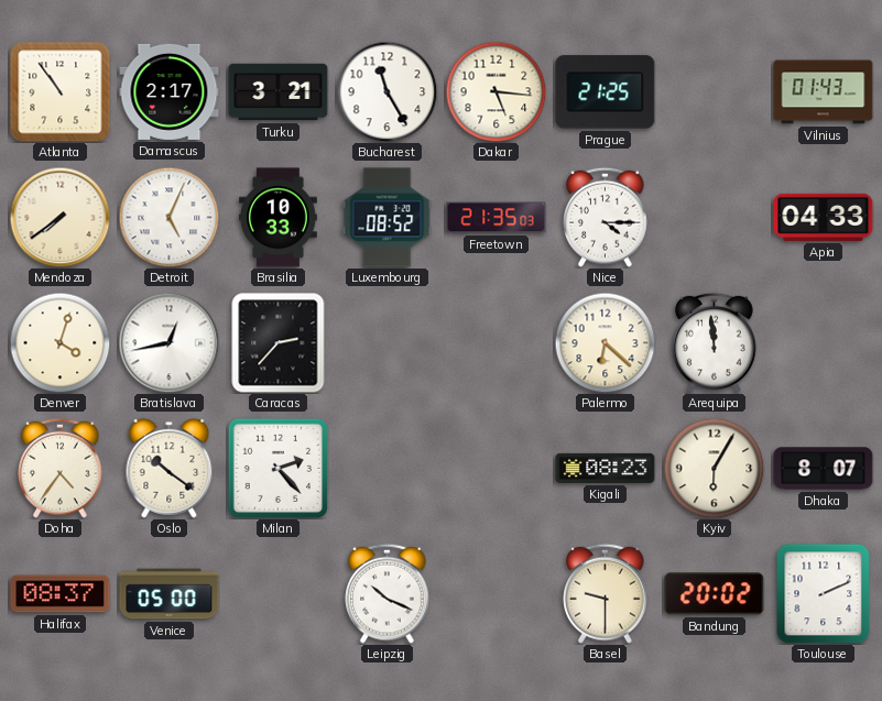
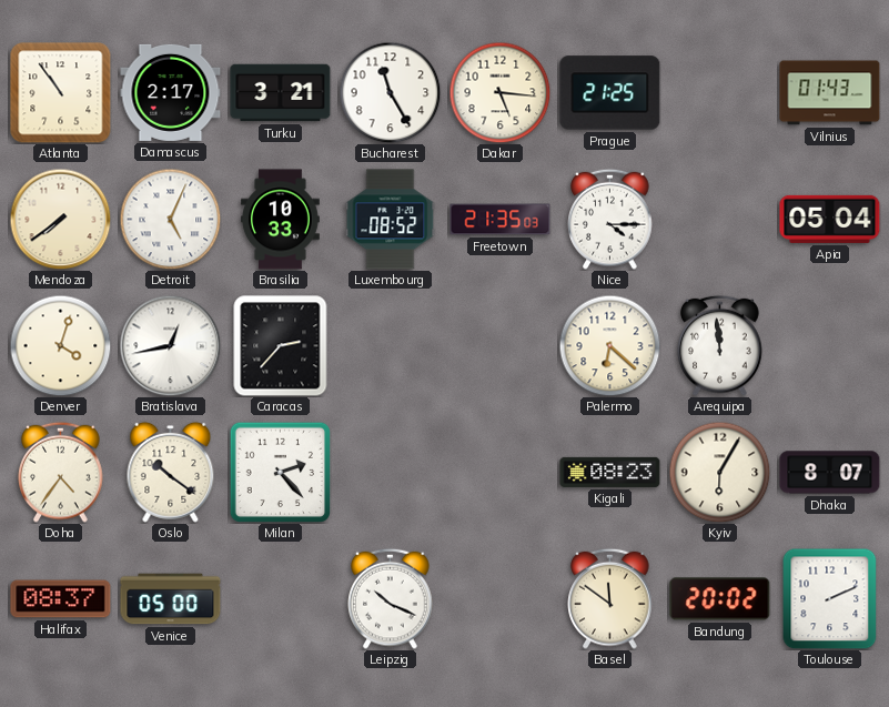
Apia: 04:33 -> 05:04 (830, 219)
Basel: 9:30 -> 11:51 (610, 598)
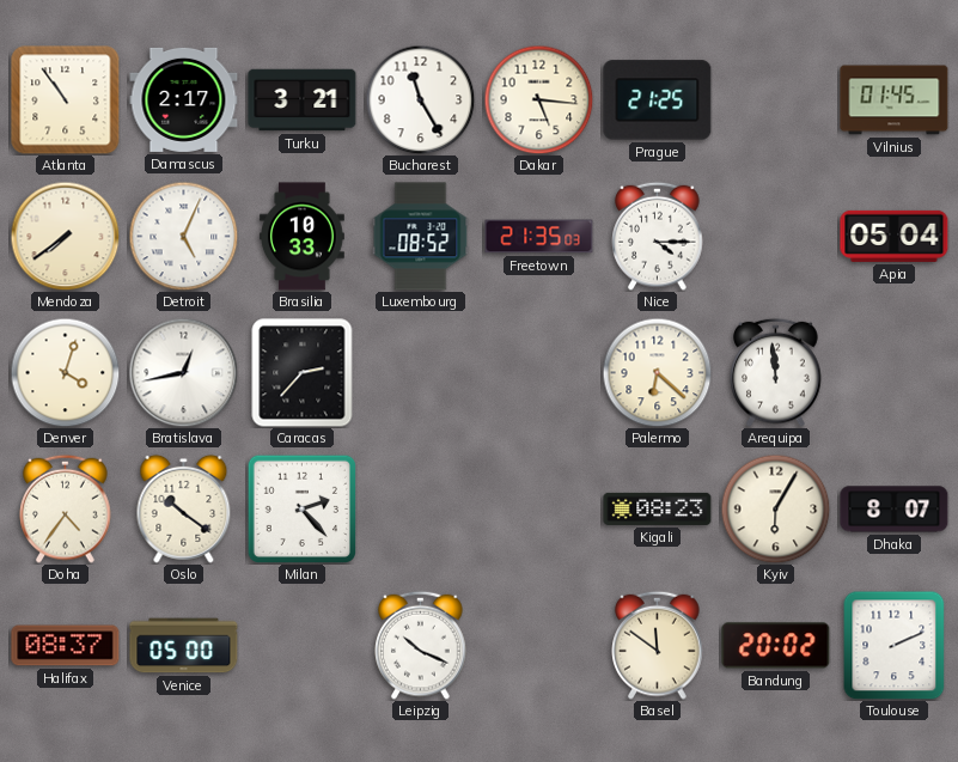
Vilnius: 01:43 -> 01:45 (895, 100)
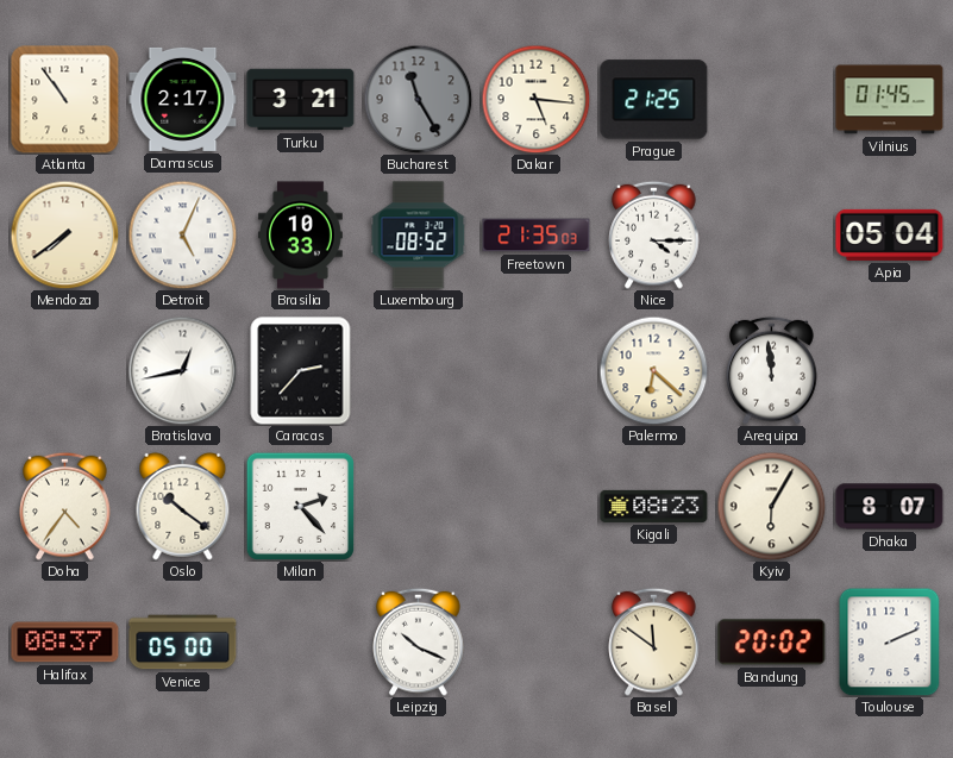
Bucharest dial: white -> grey (418, 99)
Denver: 4:03 -> none (65, 372)
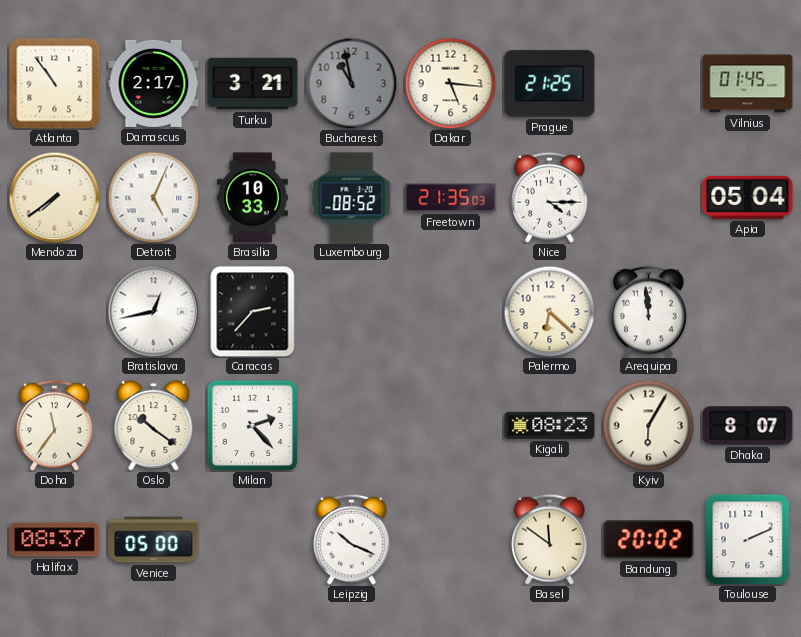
Bucharest: 11:25 -> 10:58 (351, 83)
Doha: 4:36 -> 11:36 (55, 425)
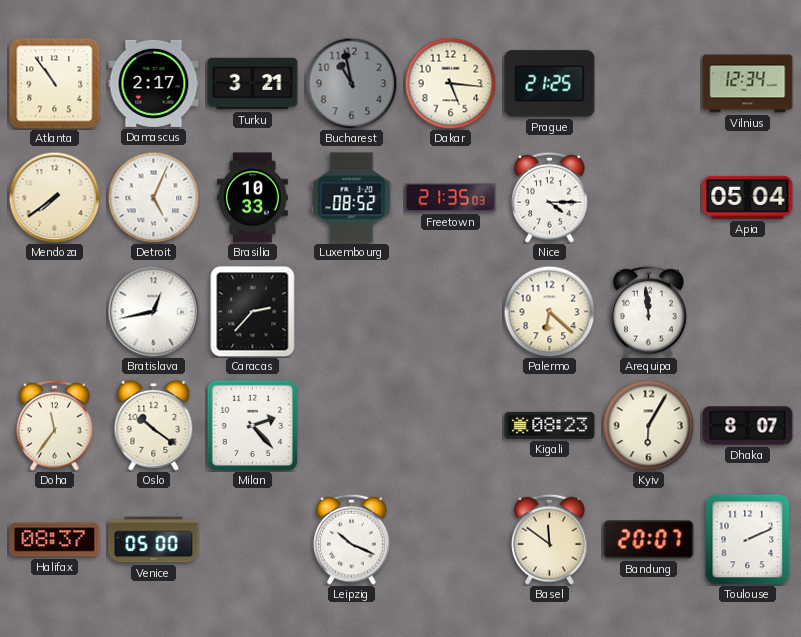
Vilnius: 01:45 -> 12:34 (748, 84)
Bandung: 20:02 -> 20:07 (649, 540)
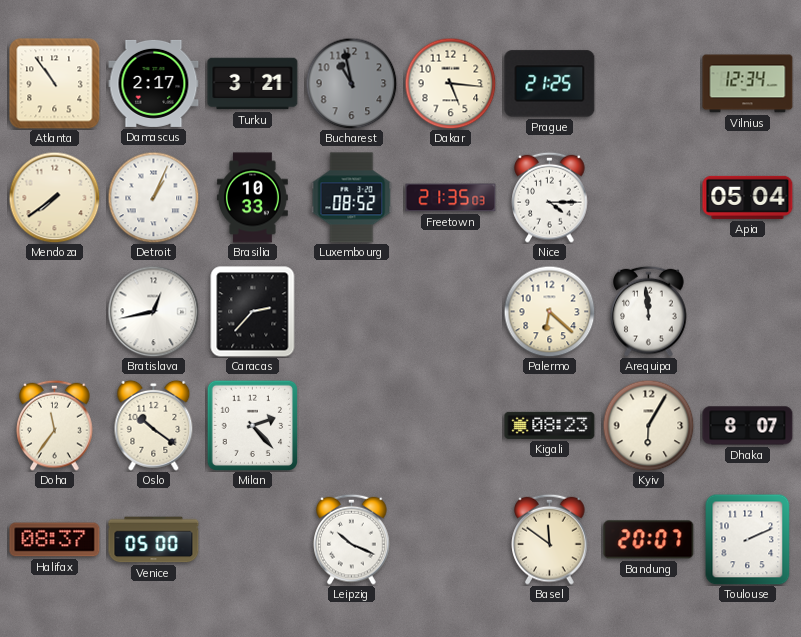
Detroit: 5:04 -> 1:04 (153, 197)
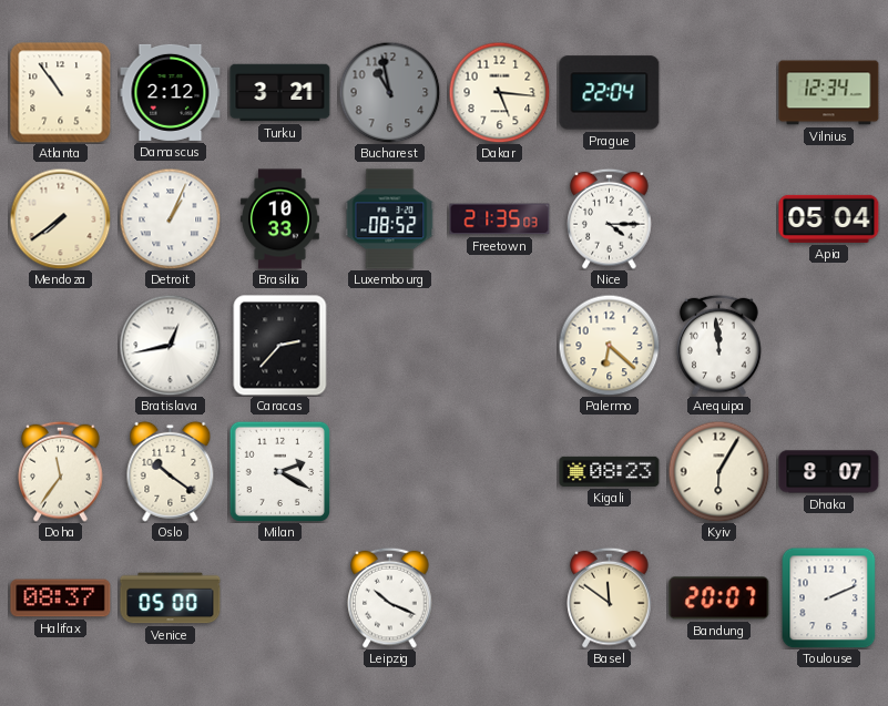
Damascus: 2:17 -> 2:12 (171, 92)
Prague: 21:25 -> 22:04 (610, 93)
Milan: 2:23 -> 2:20 (279, 471)
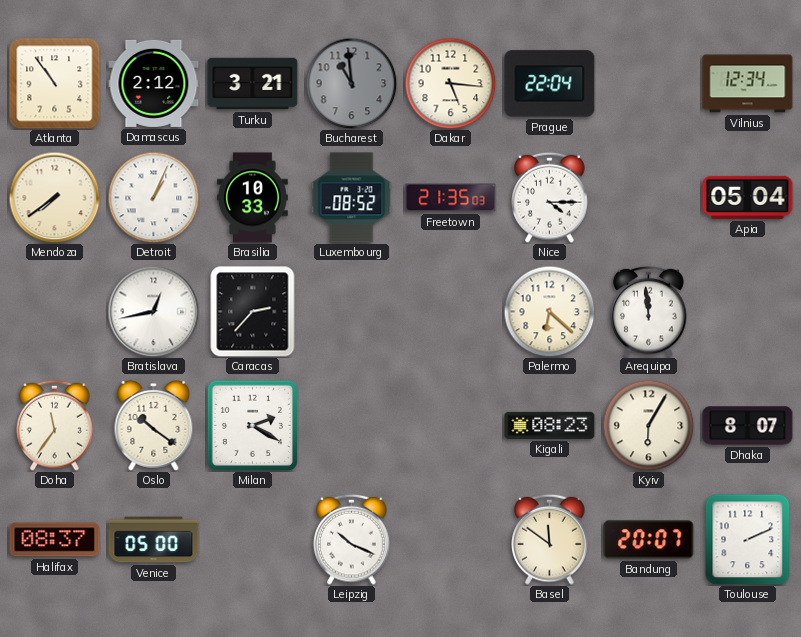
Bucharest: 10:58 -> 10:59 (351, 83)
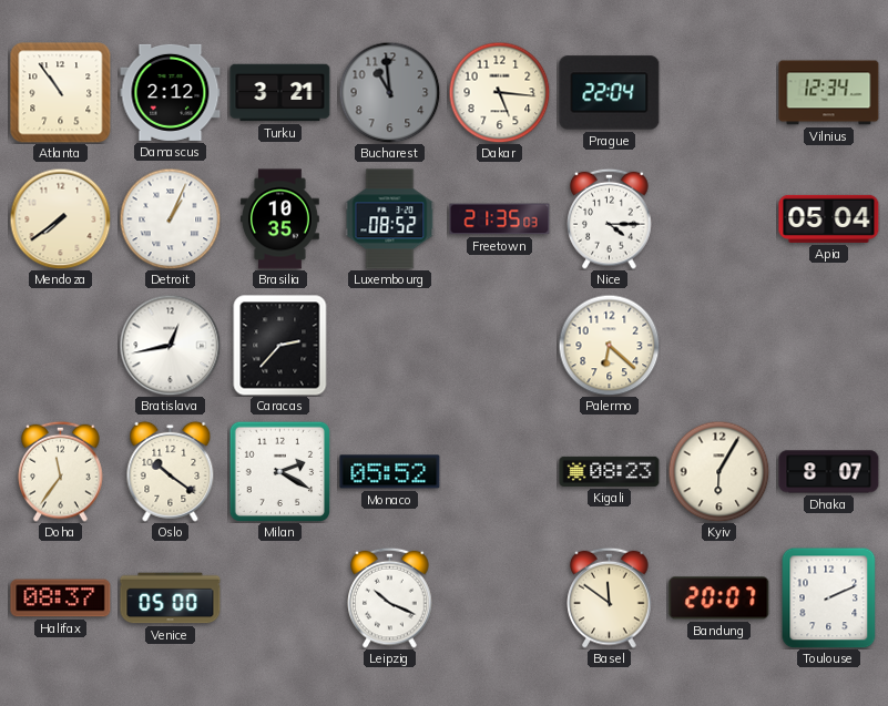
Brasilia: 10:33 -> 10:35 (280, 219)
Arequipa: 11:59 -> none (649, 311)
Monaco: none -> 05:52 (390, 472)
